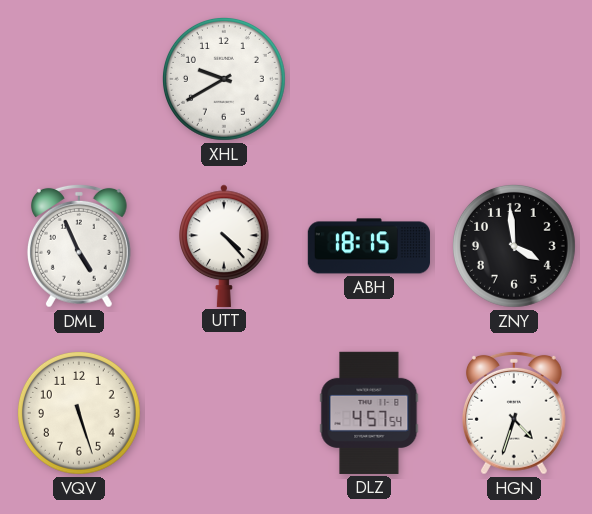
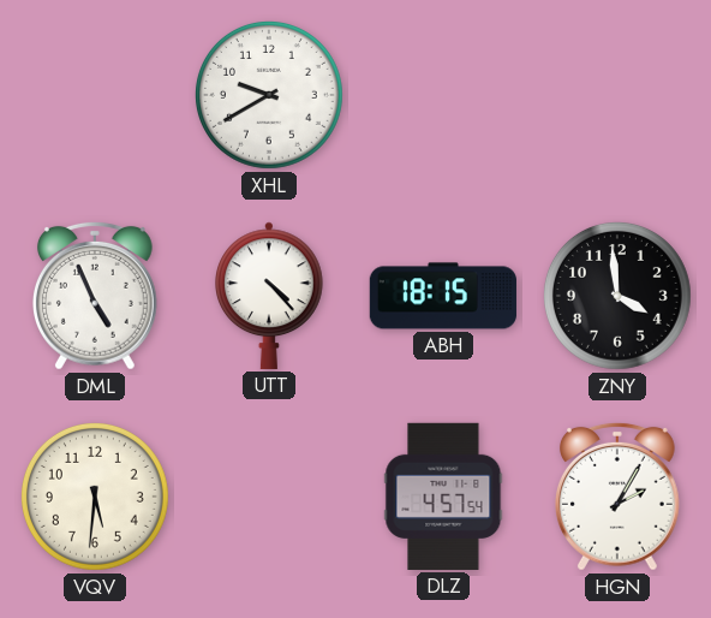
VQV: 5:27 -> 5:31 (95, 497)
HGN: 4:33 -> 2:05 (617, 497)
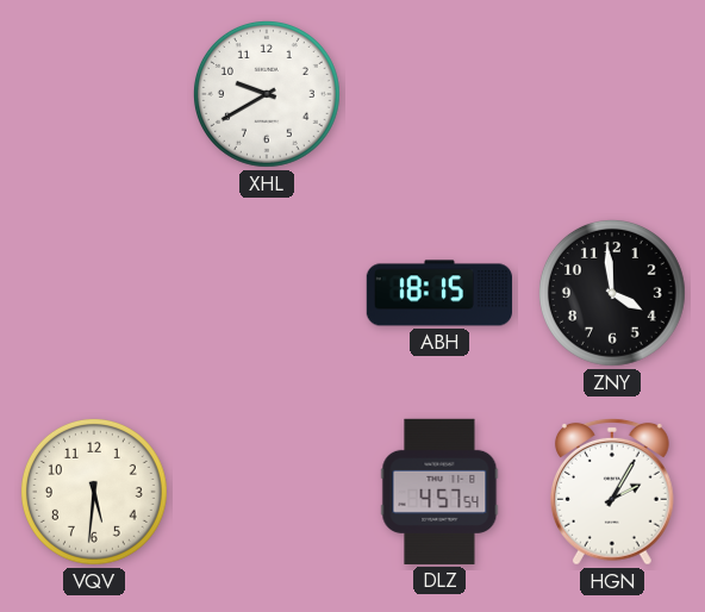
DML: 4:56 -> none (95, 296)
UTT: 4:23 -> none (270, 296)
